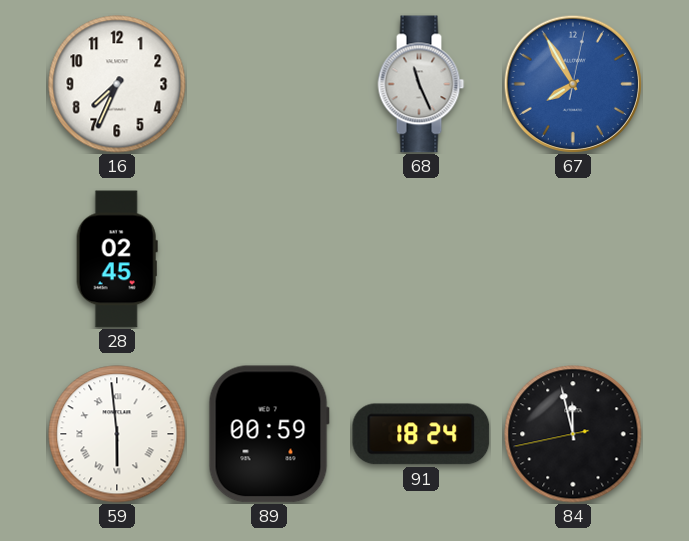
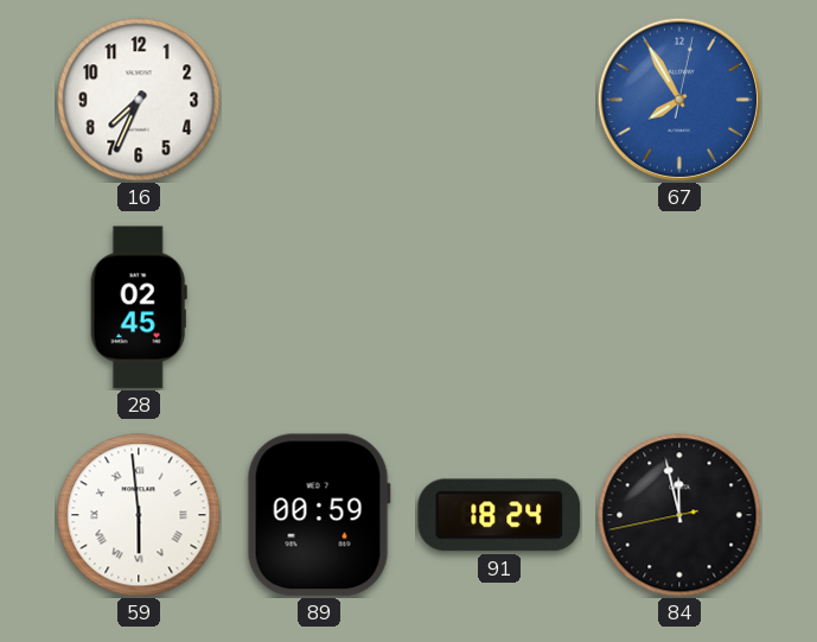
68: 11:26 -> none (421, 84)
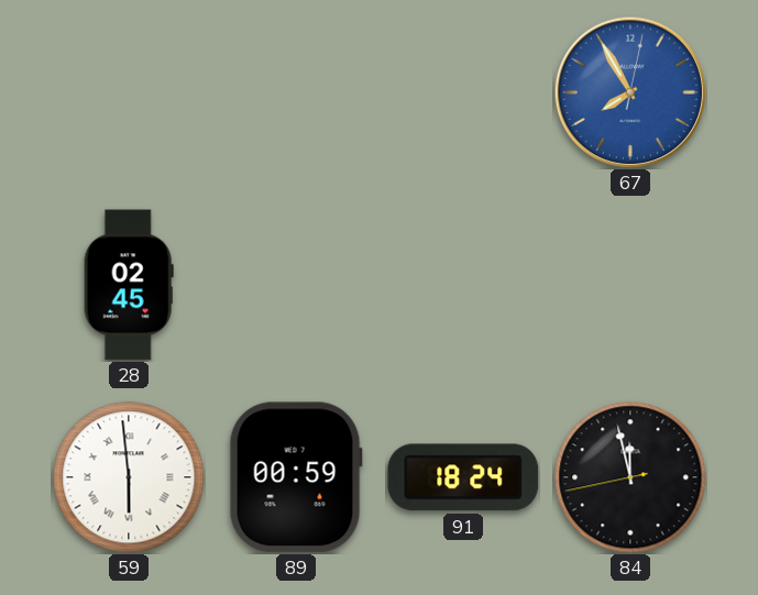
16: 7:34 -> none (139, 100)
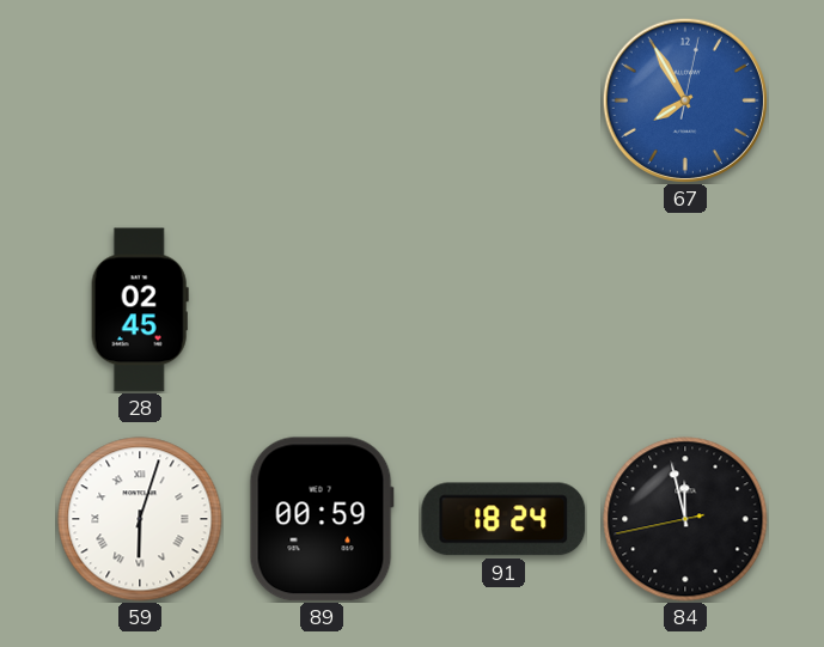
59: 5:59 -> 6:03 (140, 519)
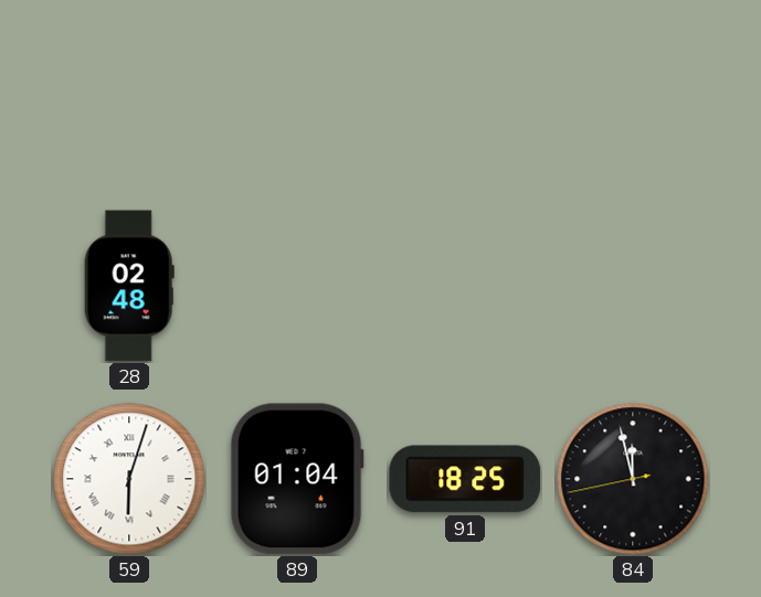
67: 7:55 -> none (685, 100)
28: 02:45 -> 02:48 (129, 286)
89: 00:59 -> 01:04 (297, 479)
91: 18:24 -> 18:25 (465, 479)
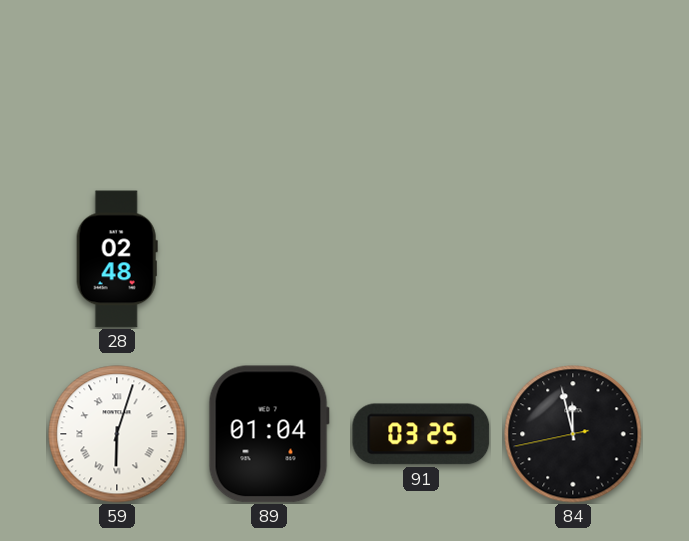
91: 18:25 -> 03:25 (421, 434)
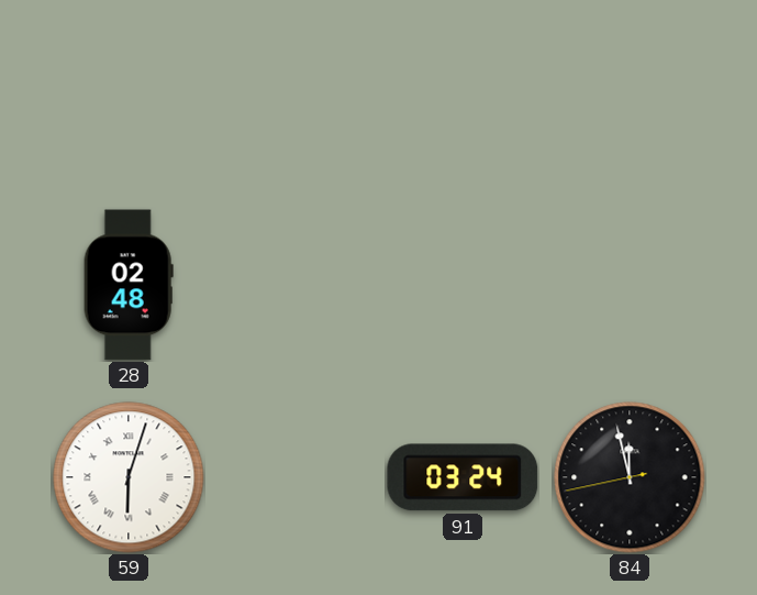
89: 01:04 -> none (269, 434)
91: 03:25 -> 03:24 (463, 477)
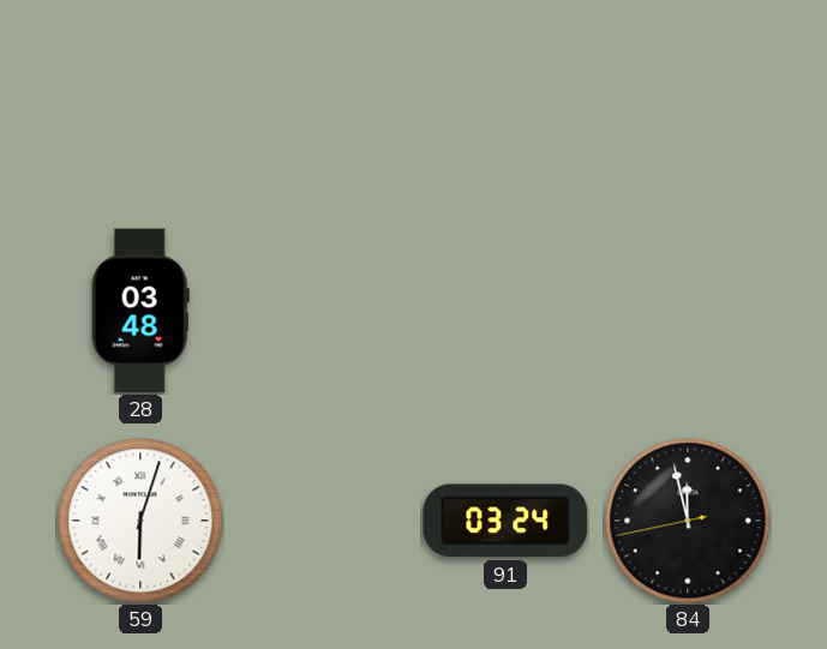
28: 02:48 -> 03:48 (140, 311)
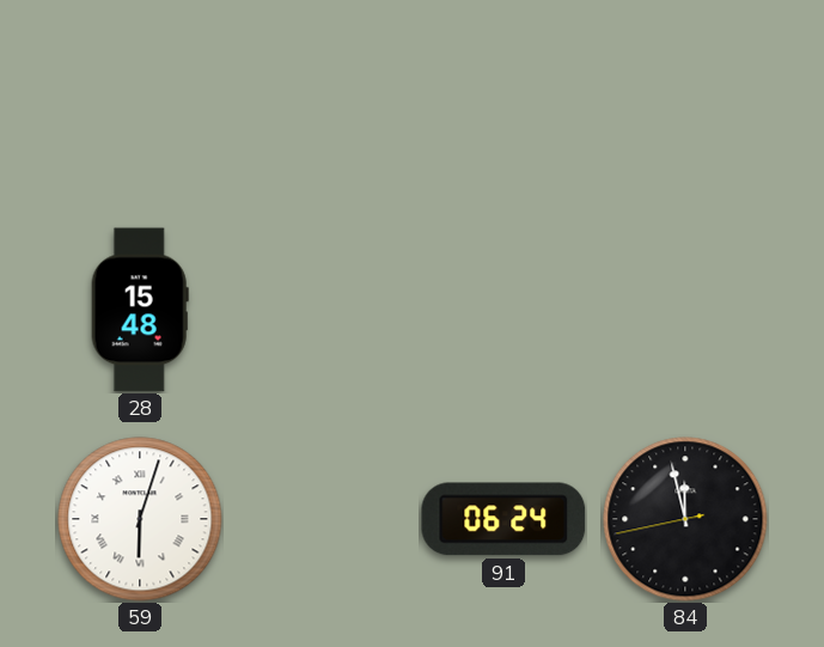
28: 03:48 -> 15:48 (140, 310)
91: 03:24 -> 06:24 (503, 519)
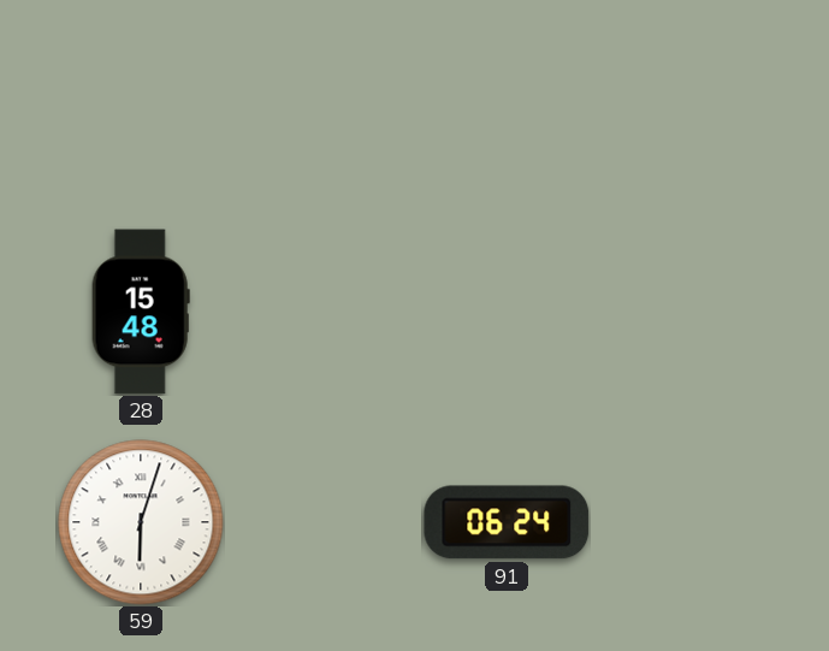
84: 11:57 -> none (685, 519)
